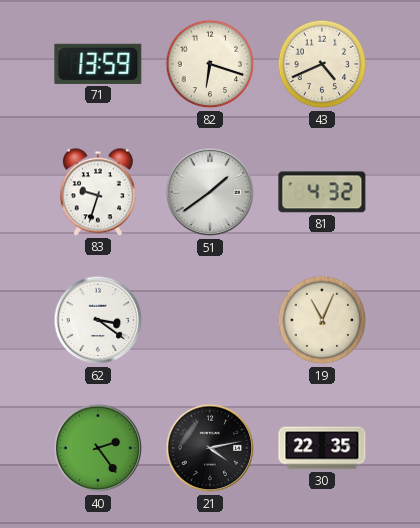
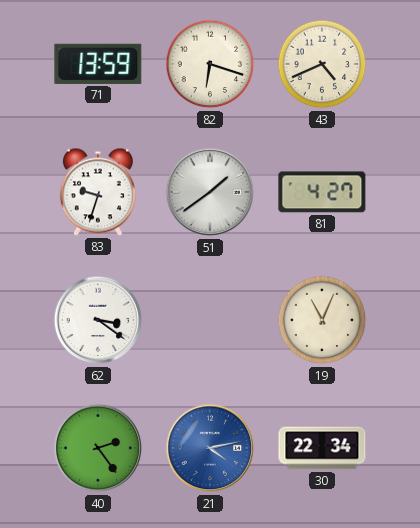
81: 4:32 -> 4:27 (322, 192)
21 dial: black -> blue (210, 448)
30: 22:35 -> 22:34 (322, 448)
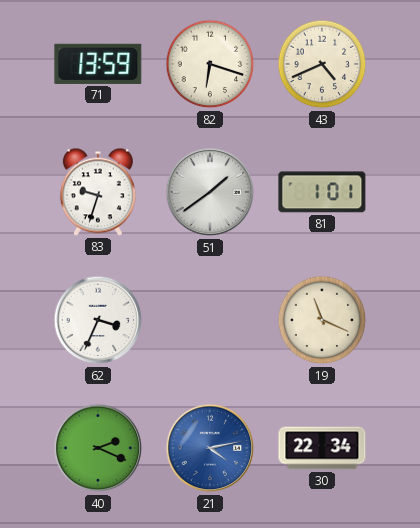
81: 4:27 -> 1:01 (322, 192)
62: 3:21 -> 3:34 (98, 320)
19: 11:04 -> 11:19 (322, 320)
40: 2:24 -> 2:19 (98, 448)
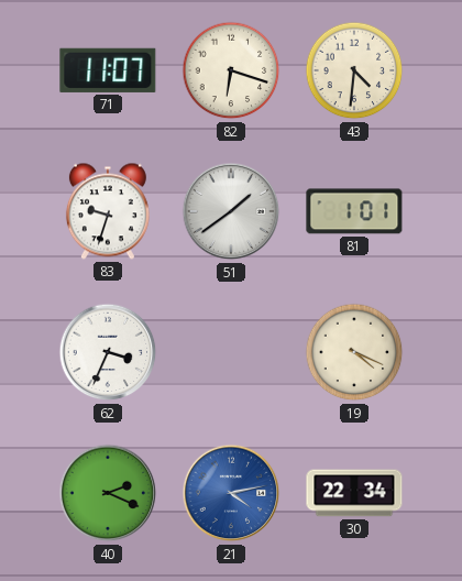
71: 13:59 -> 11:07 (108, 70)
43: 4:41 -> 4:31 (354, 70)
19: 11:19 -> 4:19 (354, 352)
